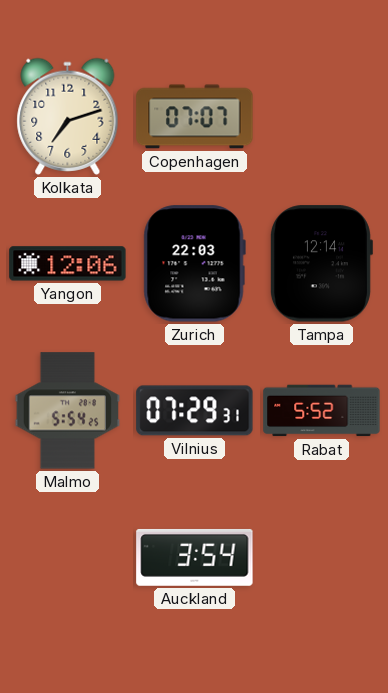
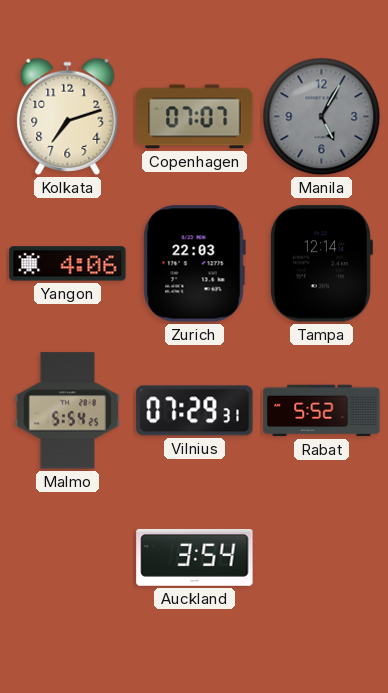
Manila: none -> 5:05 (322, 117)
Yangon: 12:06 -> 4:06 (68, 264)
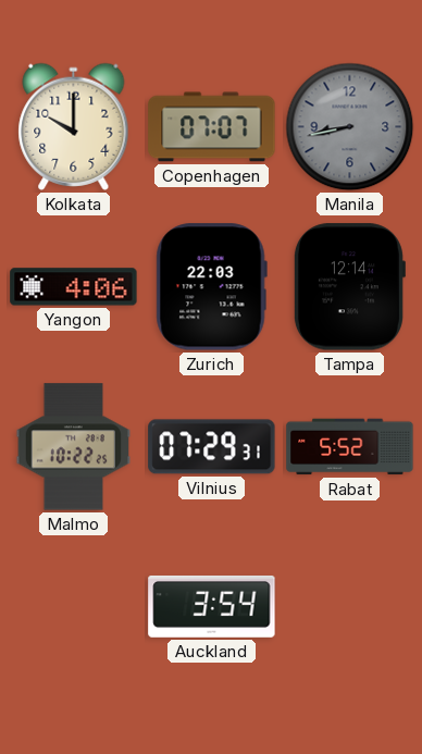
Kolkata: 7:12 -> 10:00 (74, 126)
Manila: 5:05 -> 8:43 (350, 127)
Malmo: 5:54 -> 10:22 (73, 447)
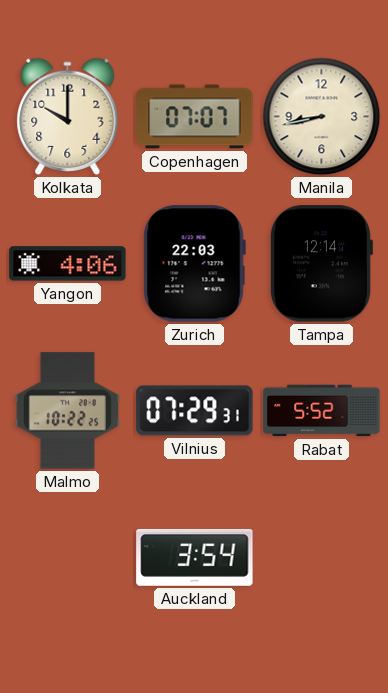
Manila dial: grey -> cream (322, 117)
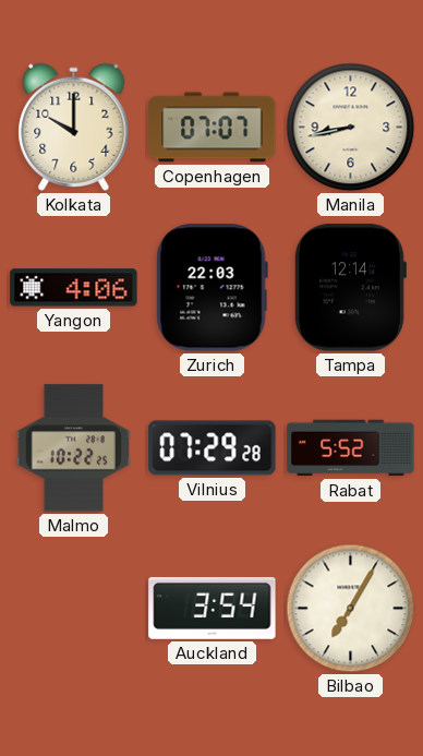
Vilnius: 07:29:31 -> 07:29:28 (213, 448)
Bilbao: none -> 7:05 (351, 609)
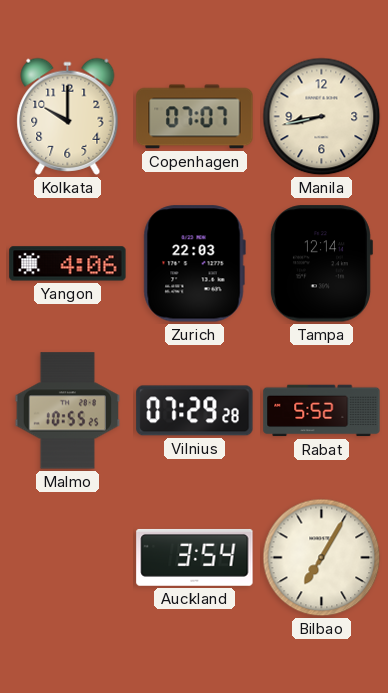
Malmo: 10:22 -> 10:55 (67, 411)
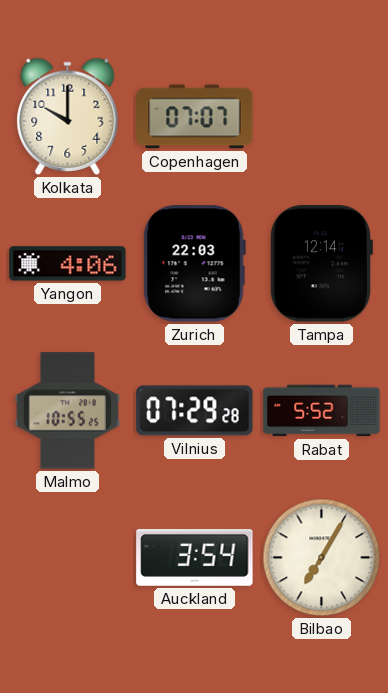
Manila: 8:43 -> none (322, 117)
